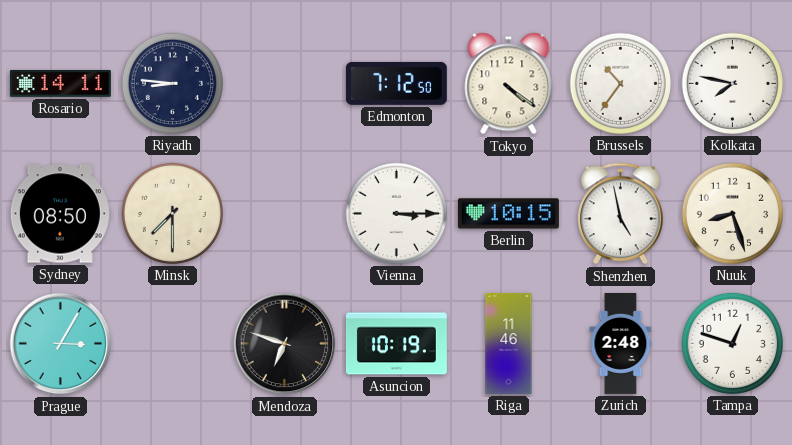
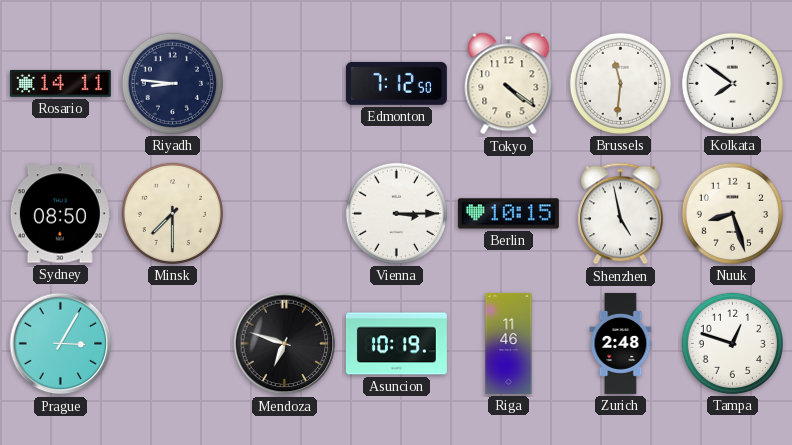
Brussels: 10:36 -> 11:31 (620, 83)
Kolkata: 7:47 -> 7:51 (732, 83)
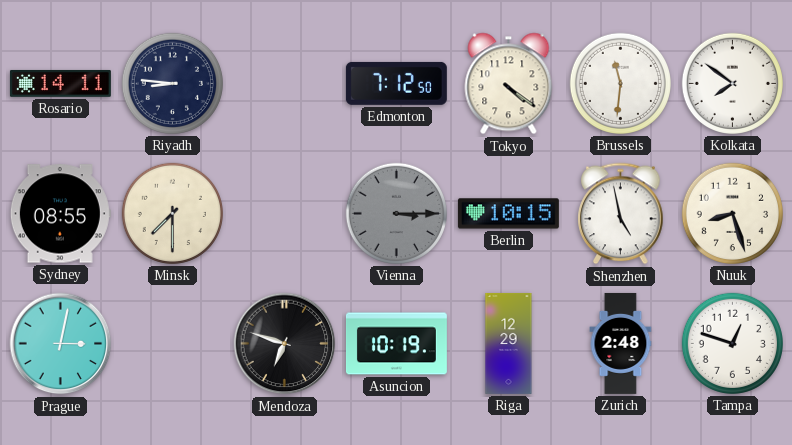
Sydney: 08:50 -> 08:55 (60, 214)
Vienna dial: white -> grey (396, 213)
Prague: 3:05 -> 3:02 (61, 344)
Riga: 11:46 -> 12:29 (509, 343)
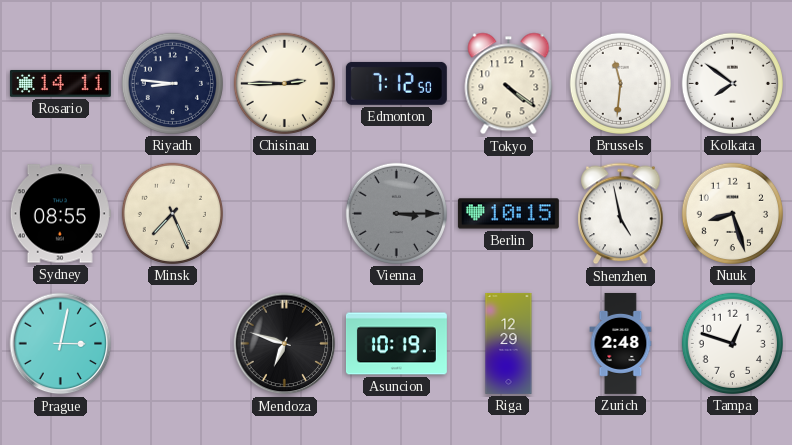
Chisinau: none -> 2:45 (284, 83)
Minsk: 7:30 -> 7:26 (172, 213)
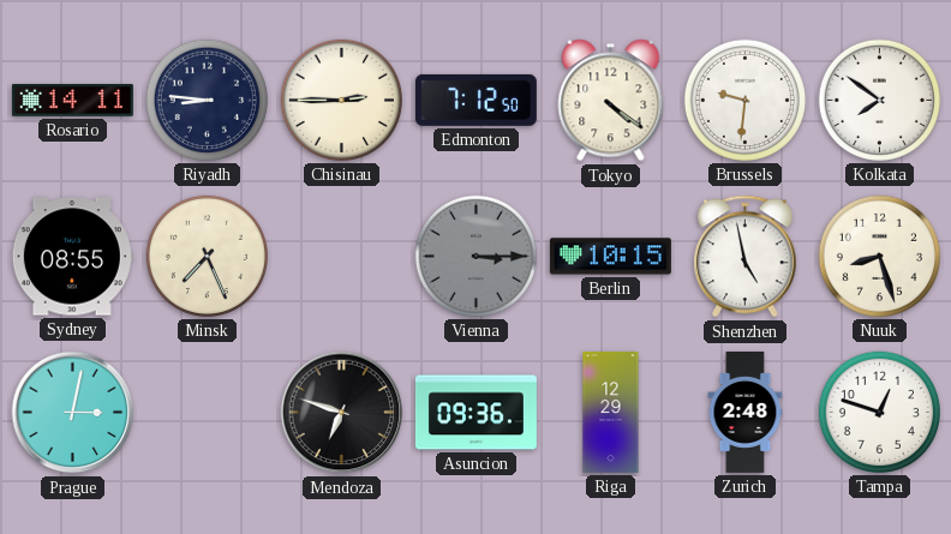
Brussels: 11:31 -> 9:31 (744, 100)
Asuncion: 10:19 -> 09:36 (475, 413)
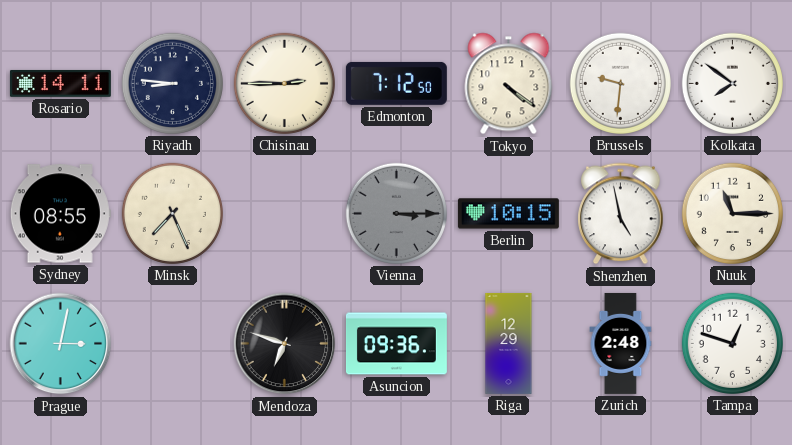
Nuuk: 8:27 -> 11:15 (732, 213)
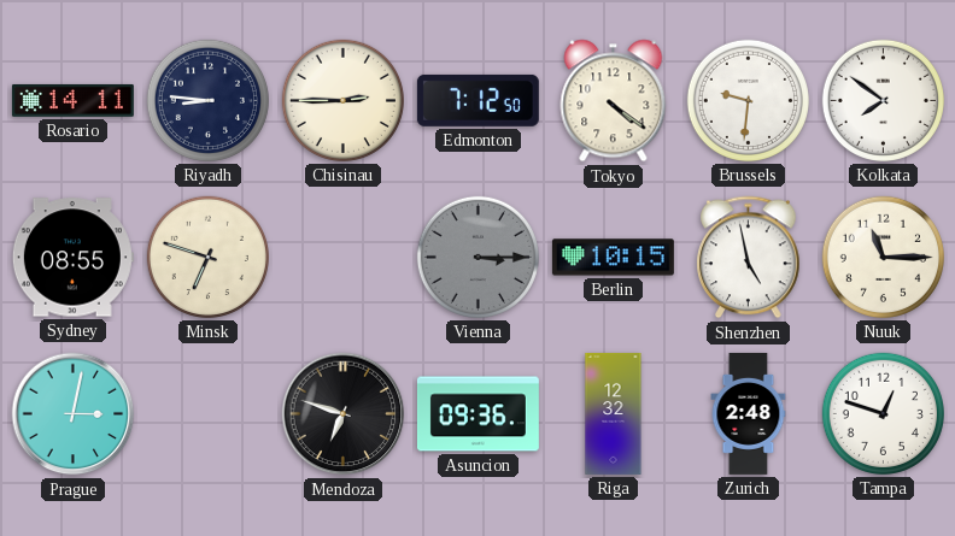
Minsk: 7:26 -> 6:48 (207, 257)
Riga: 12:29 -> 12:32 (614, 413)
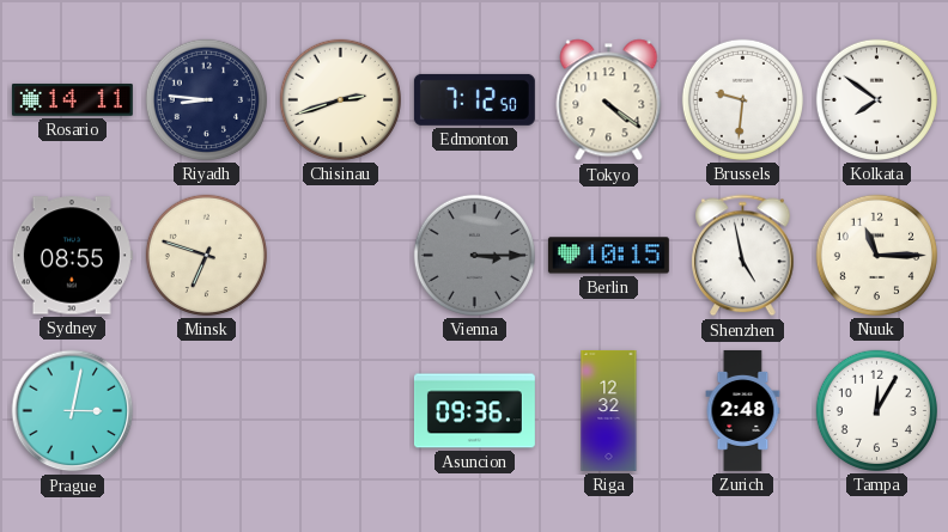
Chisinau: 2:45 -> 2:42 (340, 99)
Mendoza: 6:48 -> none (344, 414)
Tampa: 12:48 -> 12:05 (876, 410)
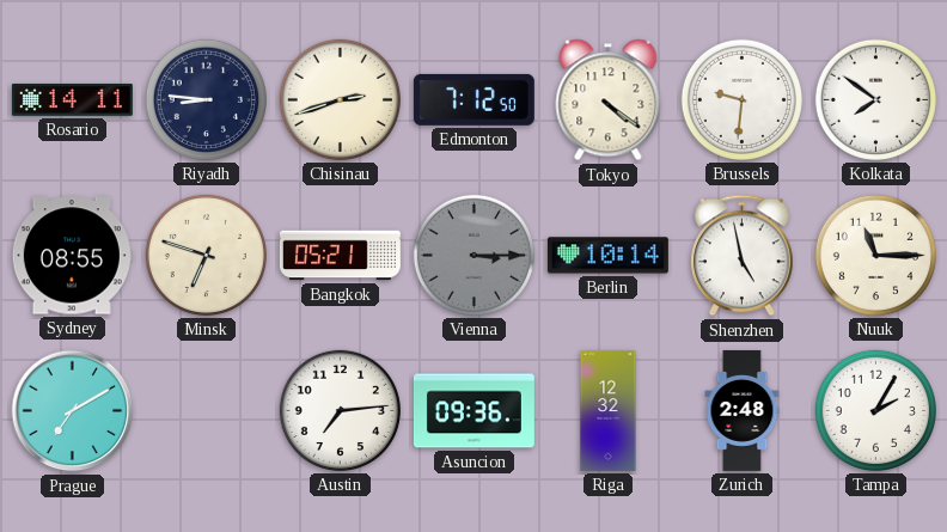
Bangkok: none -> 05:21 (340, 256)
Berlin: 10:15 -> 10:14 (607, 256)
Prague: 3:02 -> 7:10 (73, 411)
Austin: none -> 7:14 (340, 410)
Tampa: 12:05 -> 2:05 (875, 410)
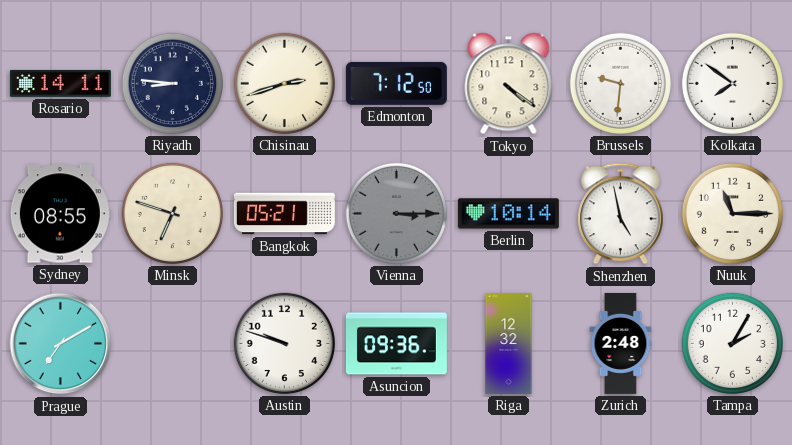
Austin: 7:14 -> 9:48 (284, 343)
